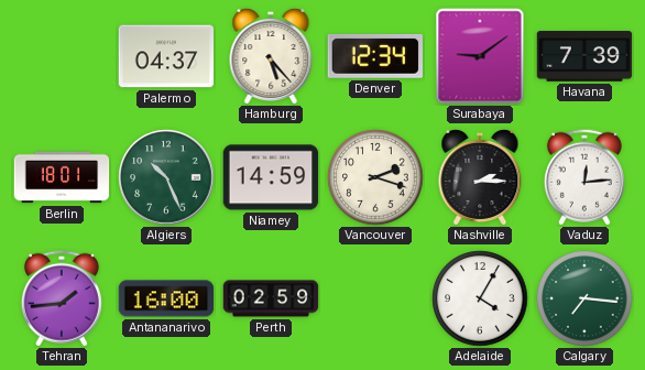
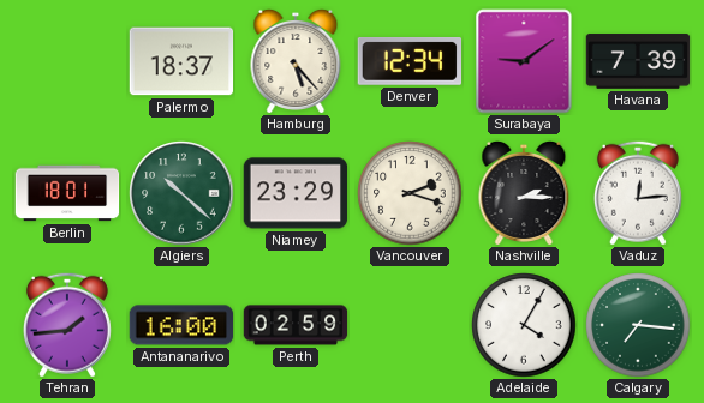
Palermo: 04:37 -> 18:37 (181, 61)
Algiers: 10:26 -> 10:22 (181, 193)
Niamey: 14:59 -> 23:29 (296, 193)
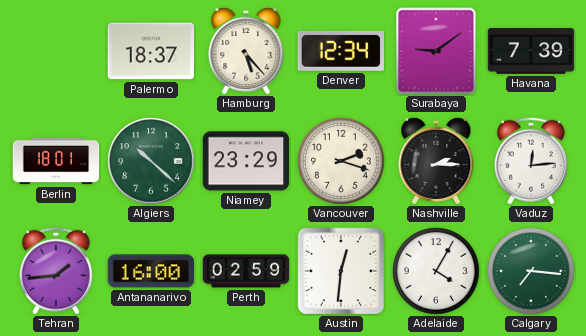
Austin: none -> 12:31 (341, 271)
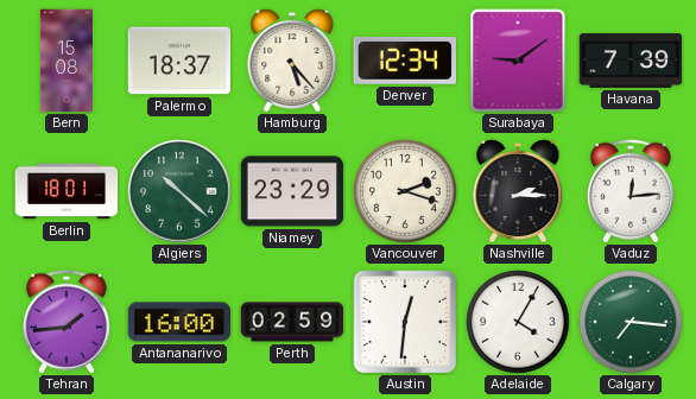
Bern: none -> 15:08 (67, 61)
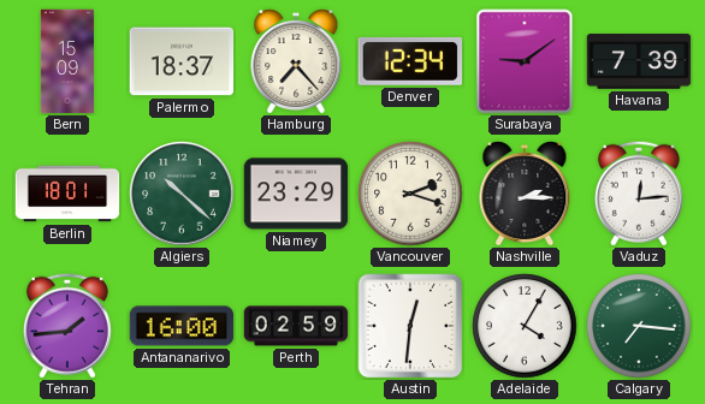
Bern: 15:08 -> 15:09 (67, 61)
Hamburg: 5:23 -> 7:23 (296, 61)
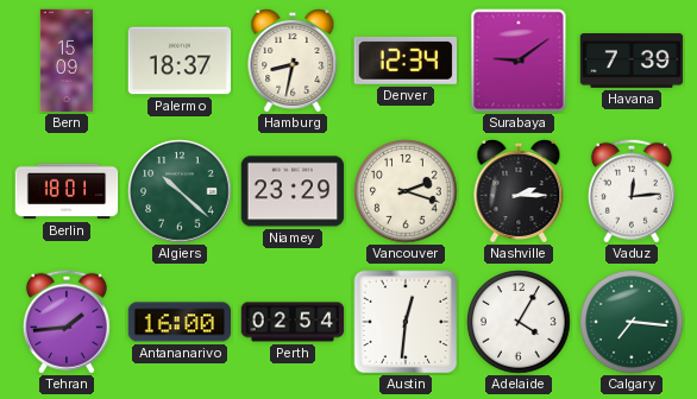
Hamburg: 7:23 -> 8:32 (293, 61)
Perth: 02:59 -> 02:54 (293, 322)
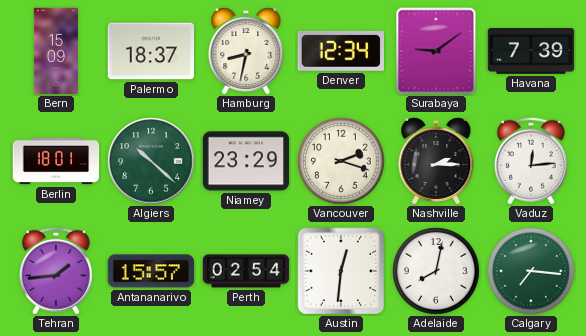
Antananarivo: 16:00 -> 15:57 (151, 271)
Adelaide: 4:05 -> 8:02 (436, 271)
